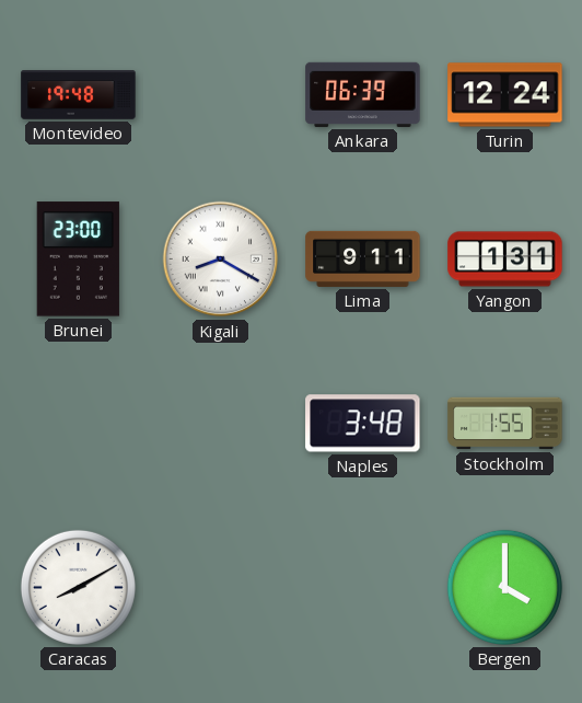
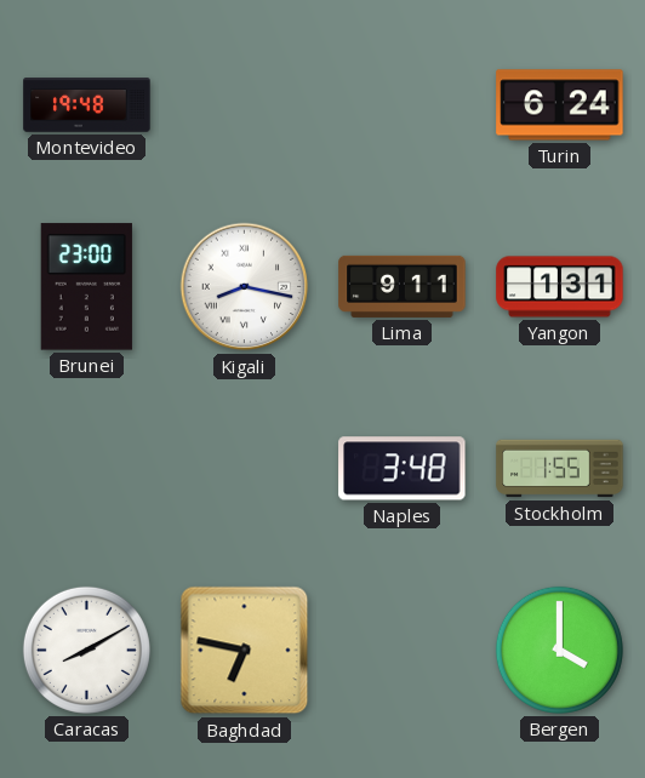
Ankara: 06:39 -> none (363, 94)
Turin: 12:24 -> 6:24 (560, 105)
Kigali: 8:20 -> 8:17 (245, 287)
Baghdad: none -> 6:47 (245, 651)
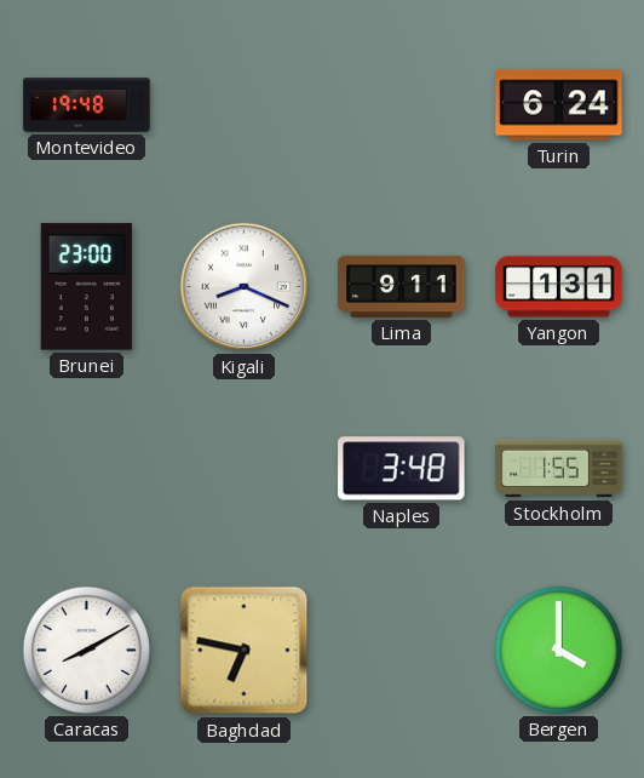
Kigali: 8:17 -> 8:19 (245, 287)
